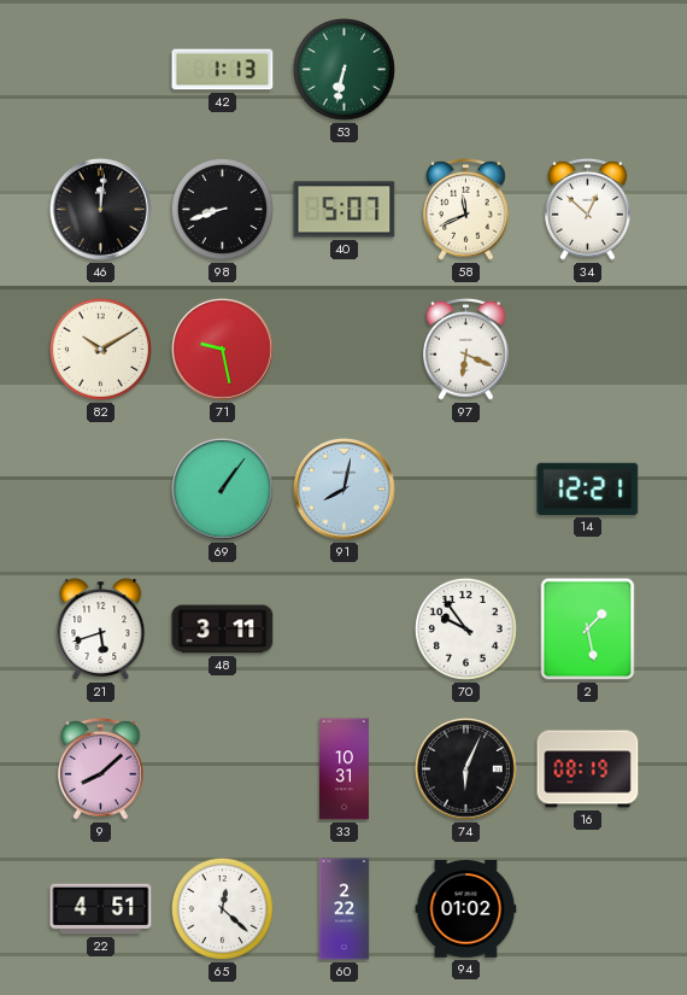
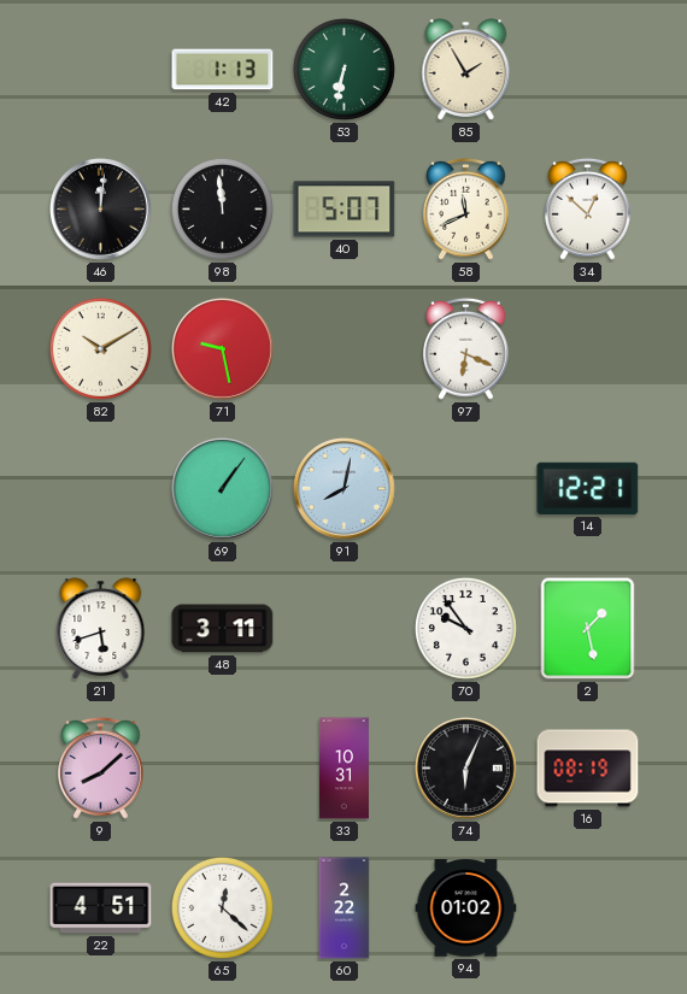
85: none -> 1:55 (466, 70)
98: 8:42 -> 11:59 (222, 208)
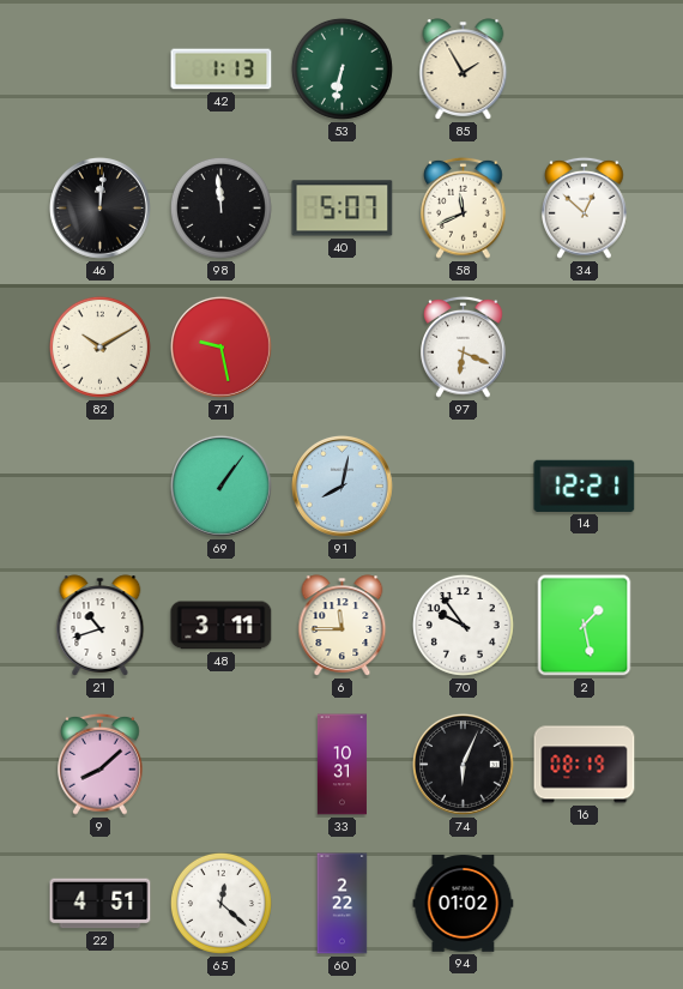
21: 5:42 -> 10:42 (101, 626)
6: none -> 11:45 (343, 626)
